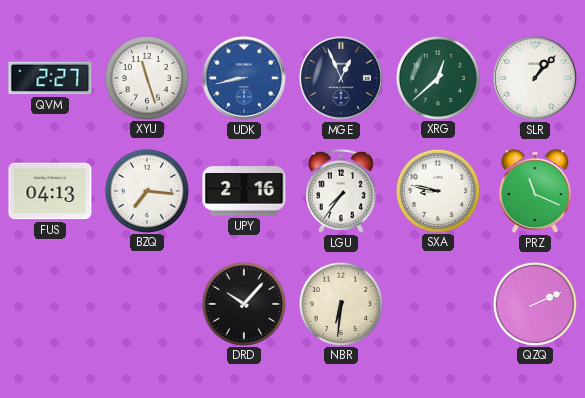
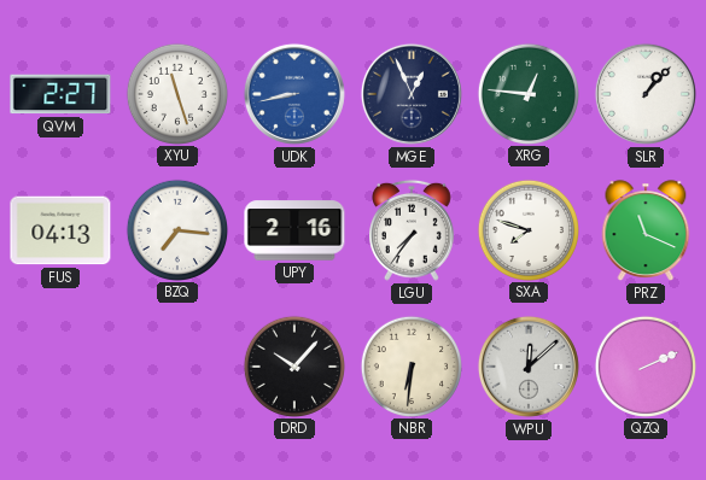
XRG: 12:38 -> 12:46 (527, 93)
SXA: 8:47 -> 7:48 (527, 229)
WPU: none -> 12:08 (529, 367)
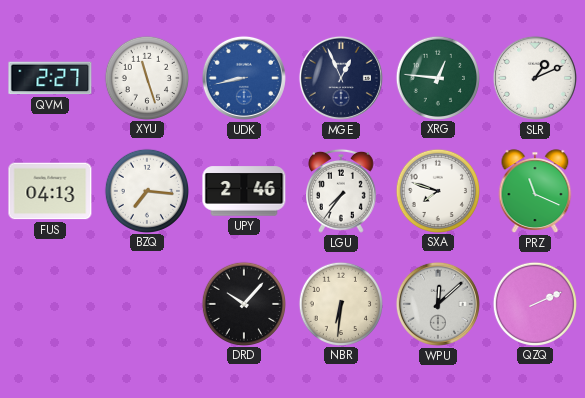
SLR: 1:07 -> 1:11 (535, 78)
UPY: 2:16 -> 2:46 (244, 191)
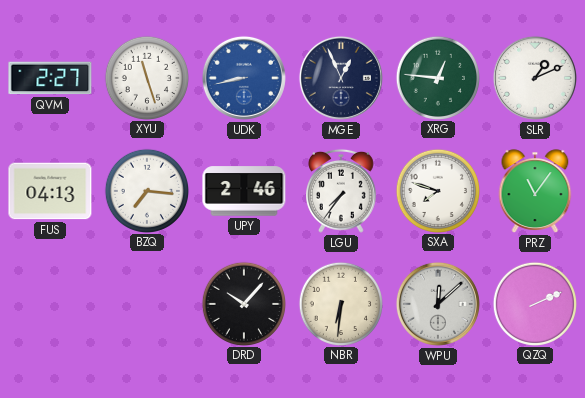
PRZ: 11:19 -> 11:06 (535, 191)
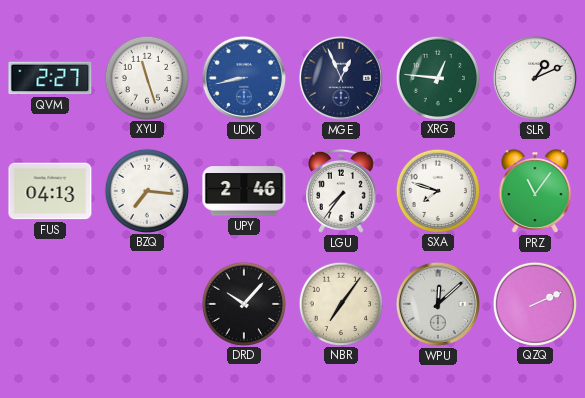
NBR: 6:31 -> 7:06 (340, 303)
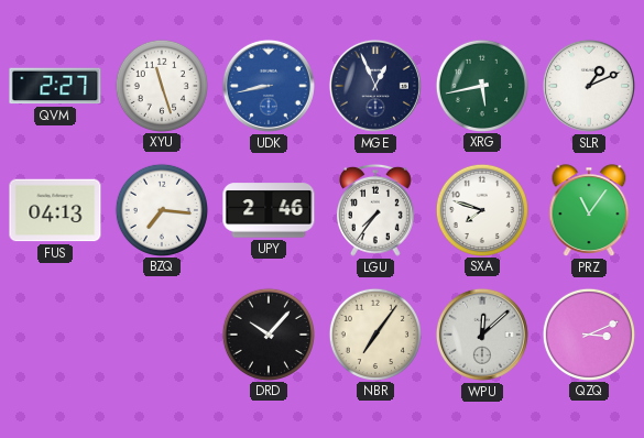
XRG: 12:46 -> 5:43 (481, 85)
QZQ: 2:11 -> 3:11 (588, 333)
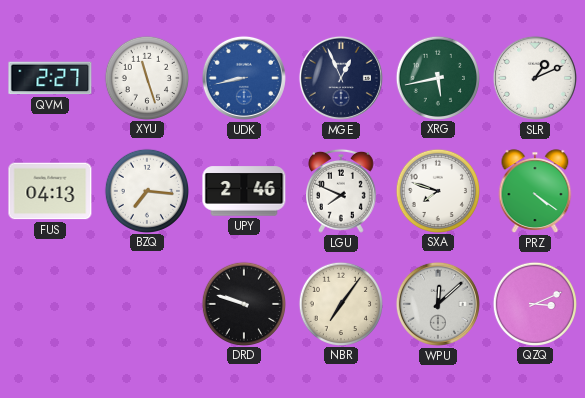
LGU: 7:36 -> 7:49 (342, 191)
PRZ: 11:06 -> 4:21 (535, 191)
DRD: 10:07 -> 9:48 (243, 303)
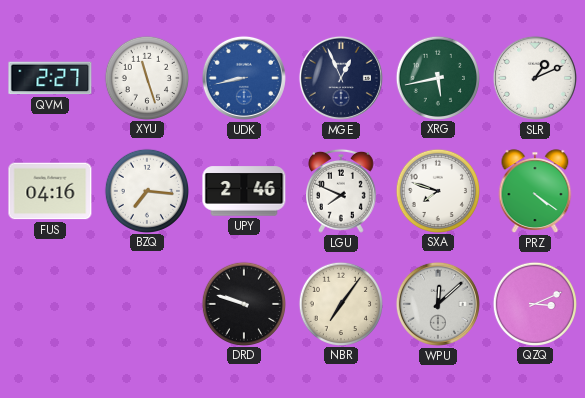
FUS: 04:13 -> 04:16 (50, 191)
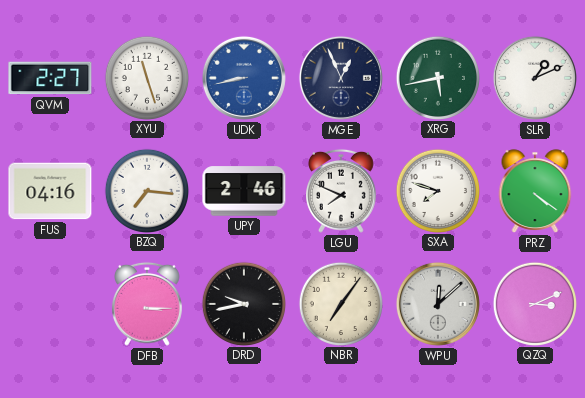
DFB: none -> 3:15 (148, 304)
DRD: 9:48 -> 9:43 (243, 303)
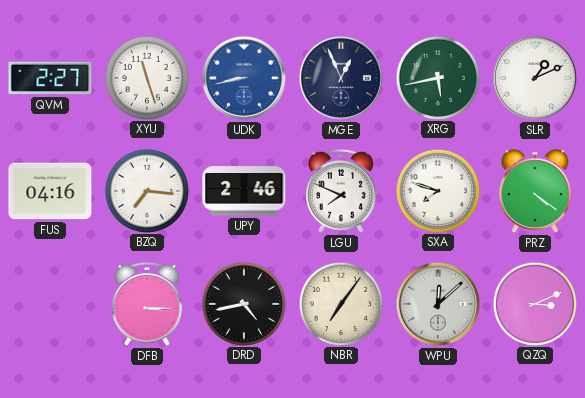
DRD: 9:43 -> 4:43 (243, 303)
